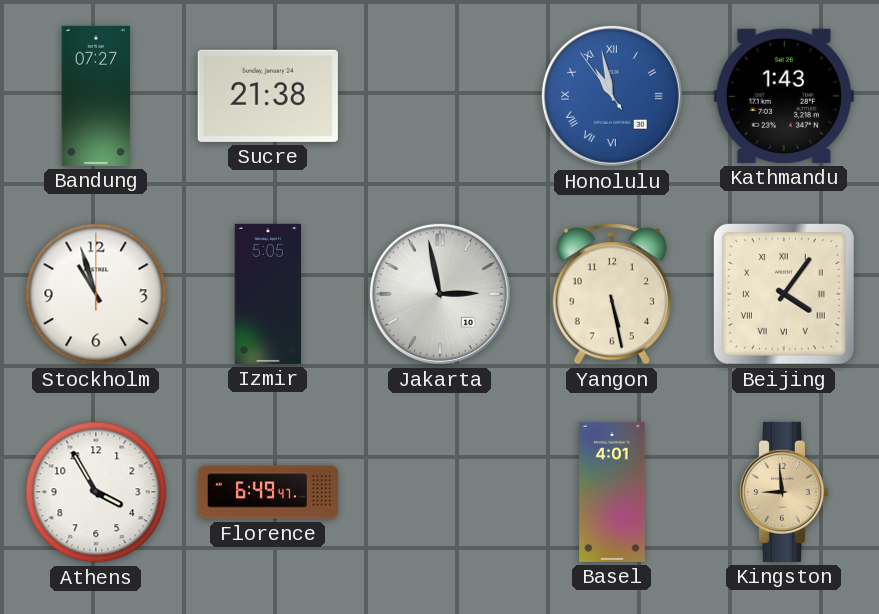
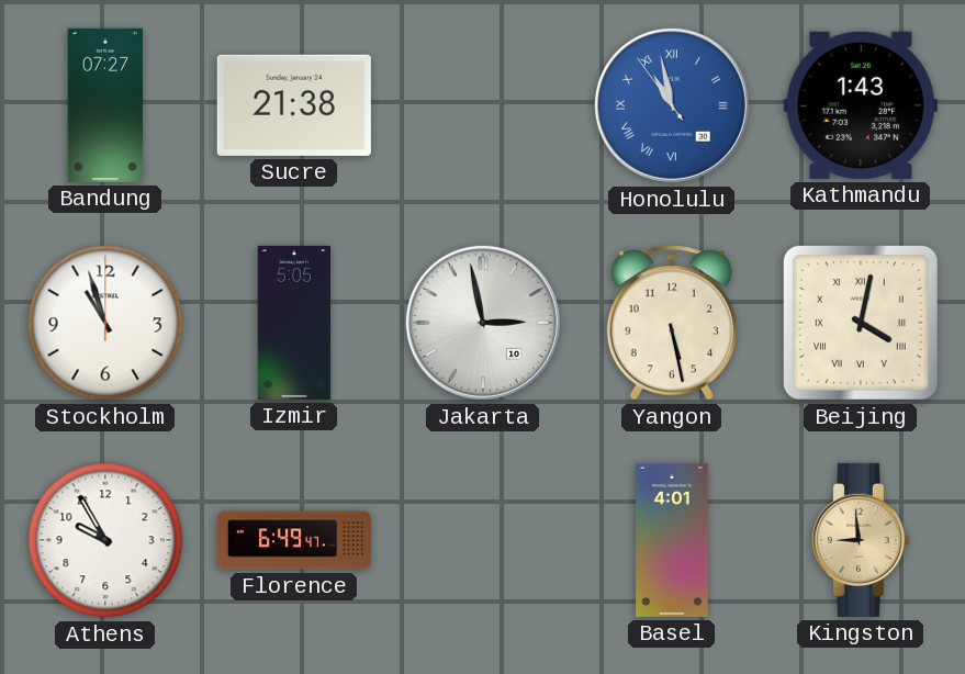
Beijing: 4:06 -> 4:02 (861, 323)
Athens: 3:55 -> 9:55 (105, 540)
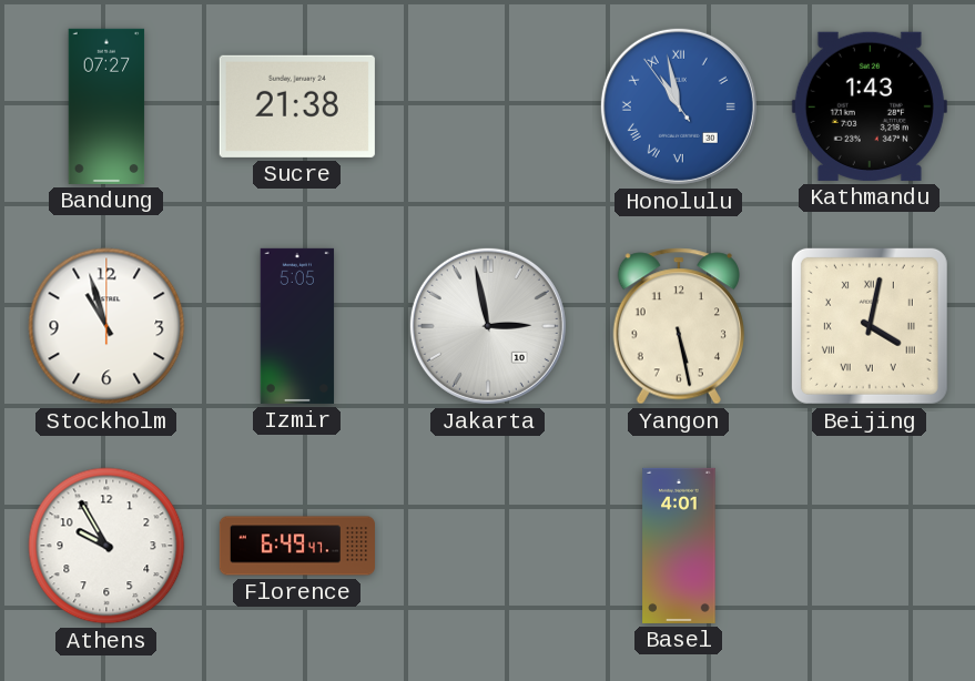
Kingston: 8:59 -> none (860, 540)
